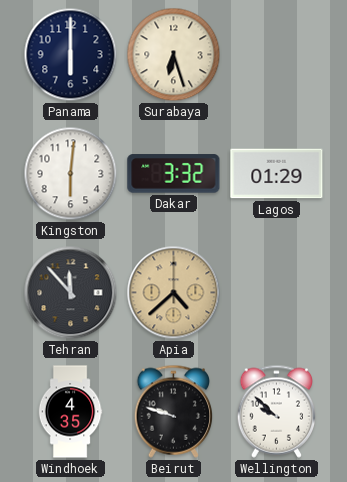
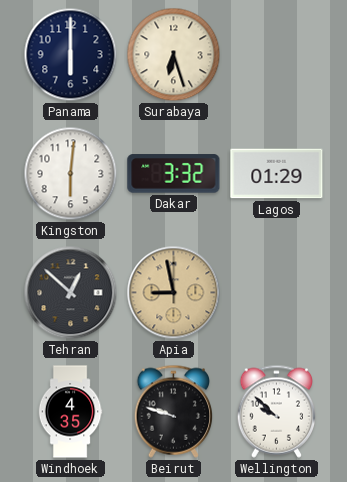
Tehran: 11:53 -> 12:52 (71, 293)
Apia: 4:38 -> 8:58 (174, 293)
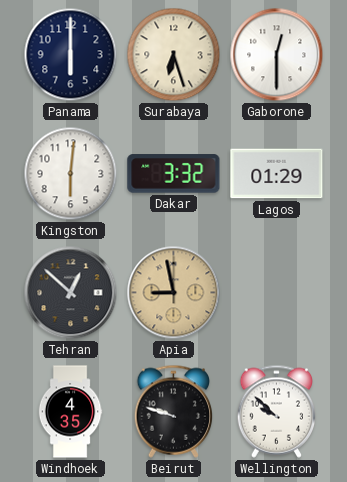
Gaborone: none -> 12:30 (277, 55)
